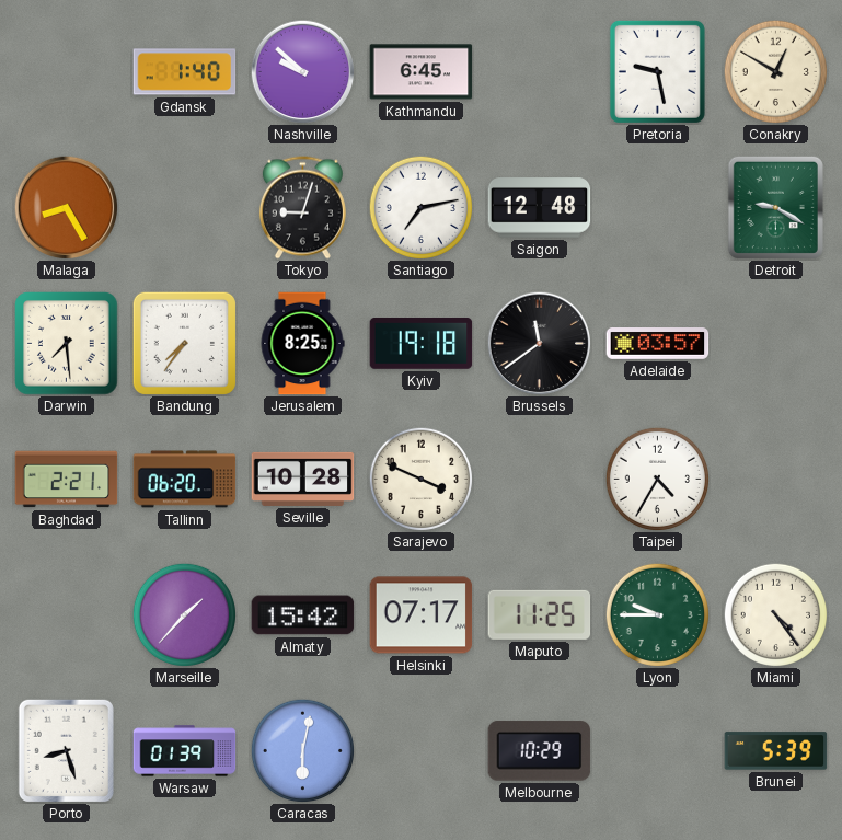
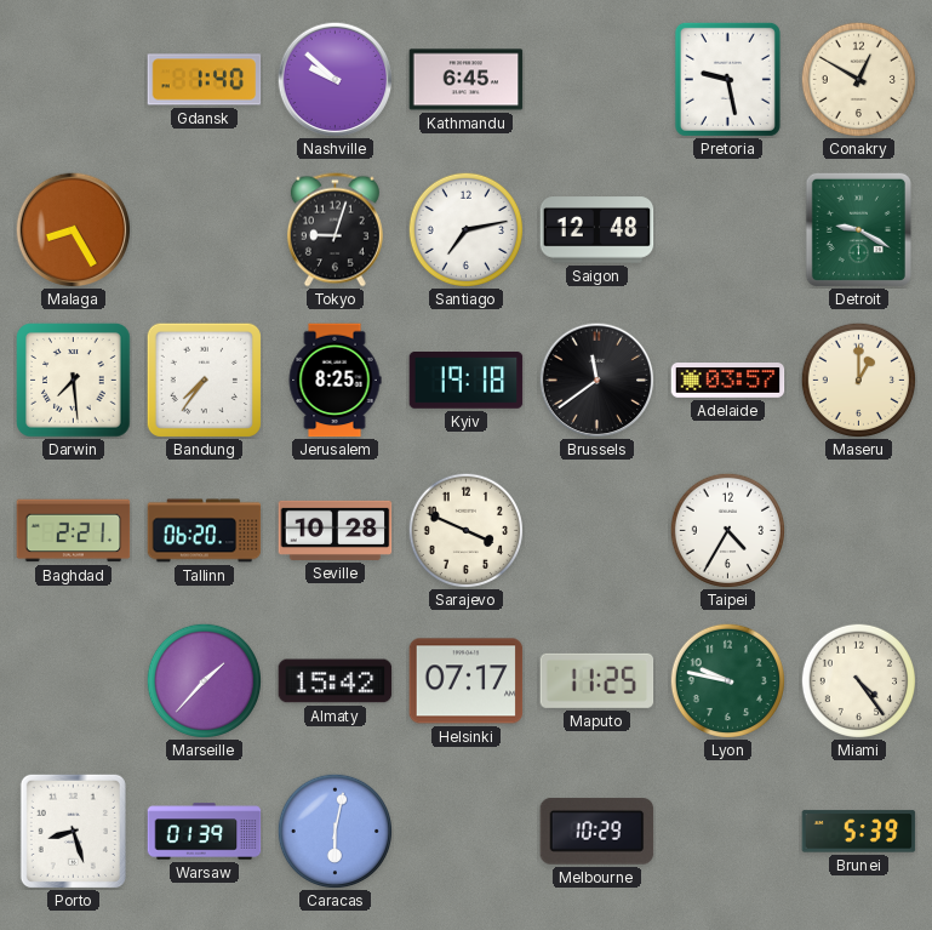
Maseru: none -> 1:00 (858, 380)
Lyon: 9:45 -> 9:47 (727, 680)
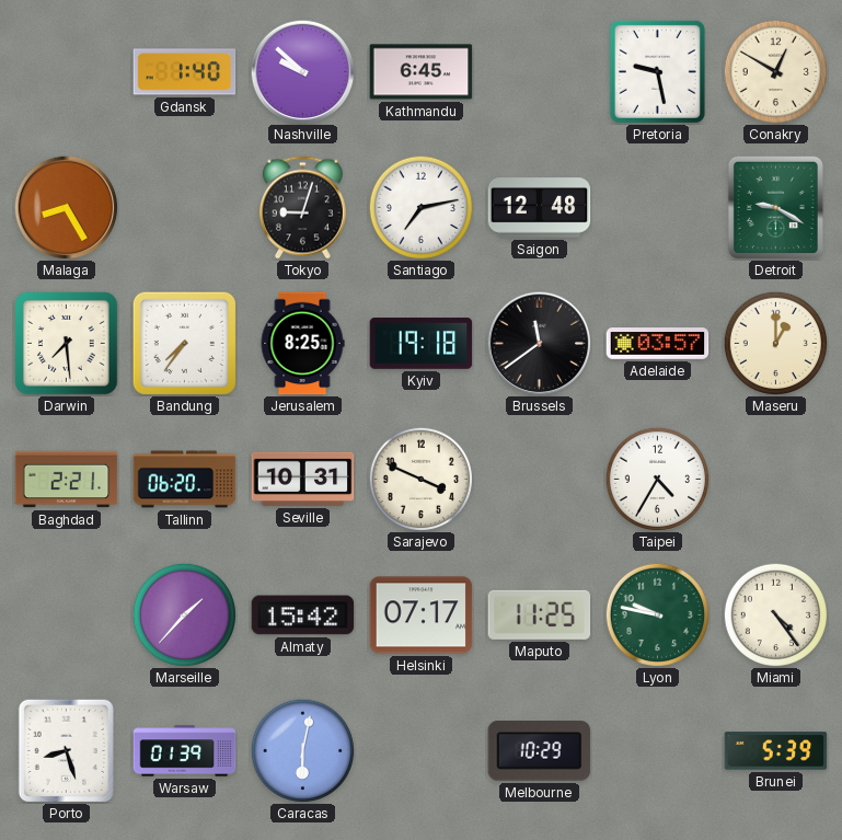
Seville: 10:28 -> 10:31 (303, 479)
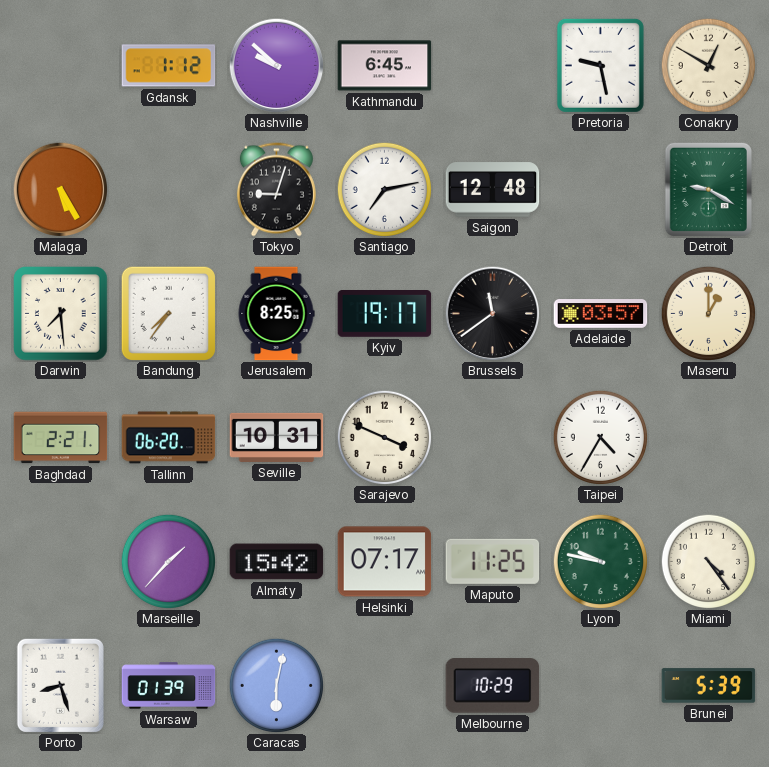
Gdansk: 1:40 -> 1:12 (169, 66)
Malaga: 8:25 -> 5:25 (60, 189)
Kyiv: 19:18 -> 19:17 (385, 314)
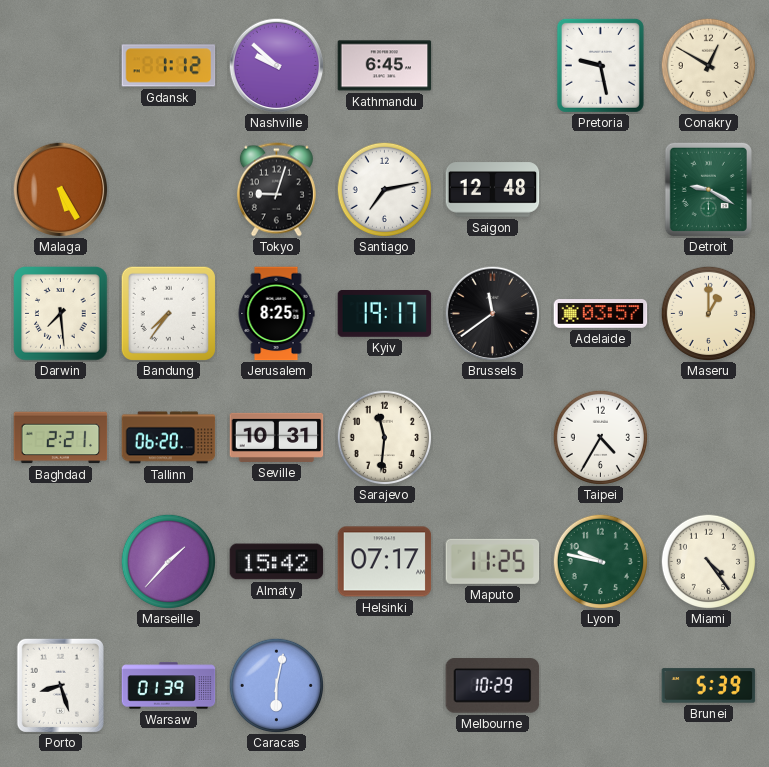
Sarajevo: 3:49 -> 11:31 (384, 437)
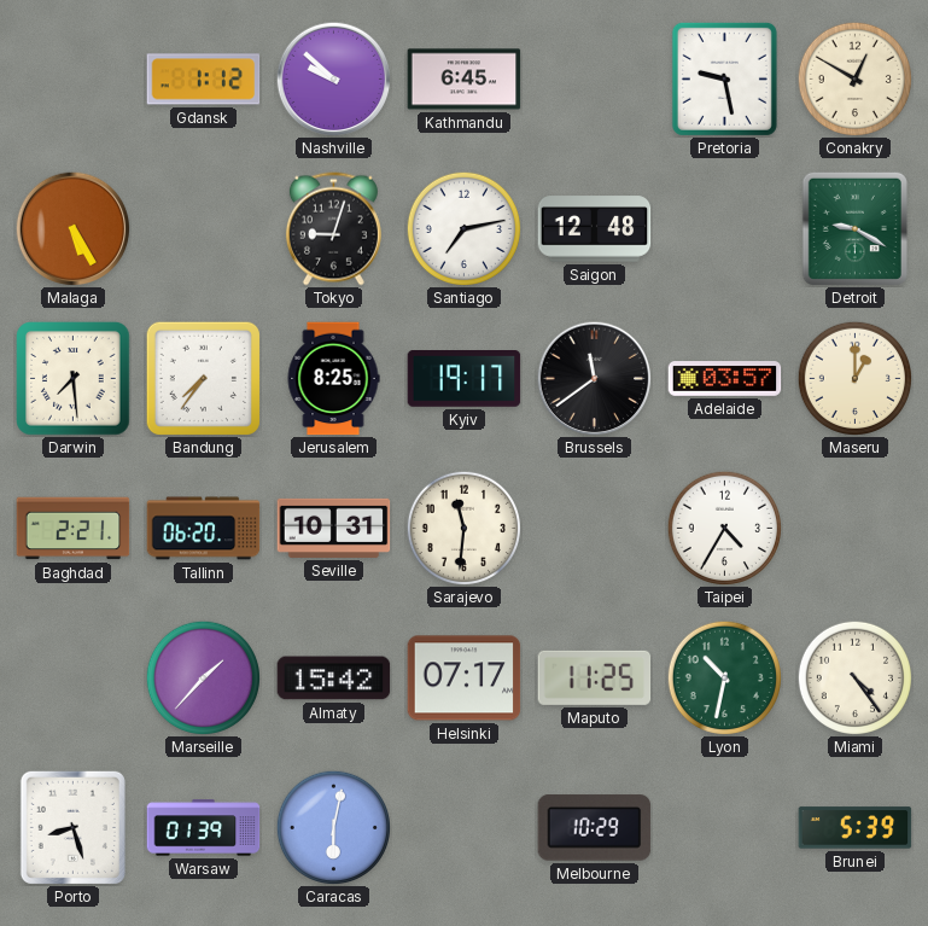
Lyon: 9:47 -> 10:32 (724, 677)
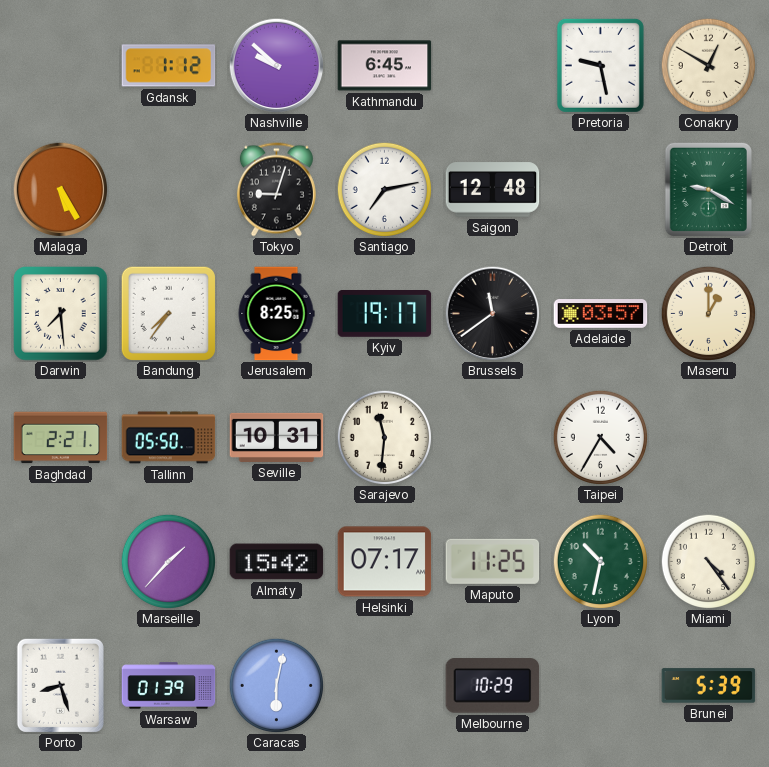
Tallinn: 06:20 -> 05:50 (169, 438)
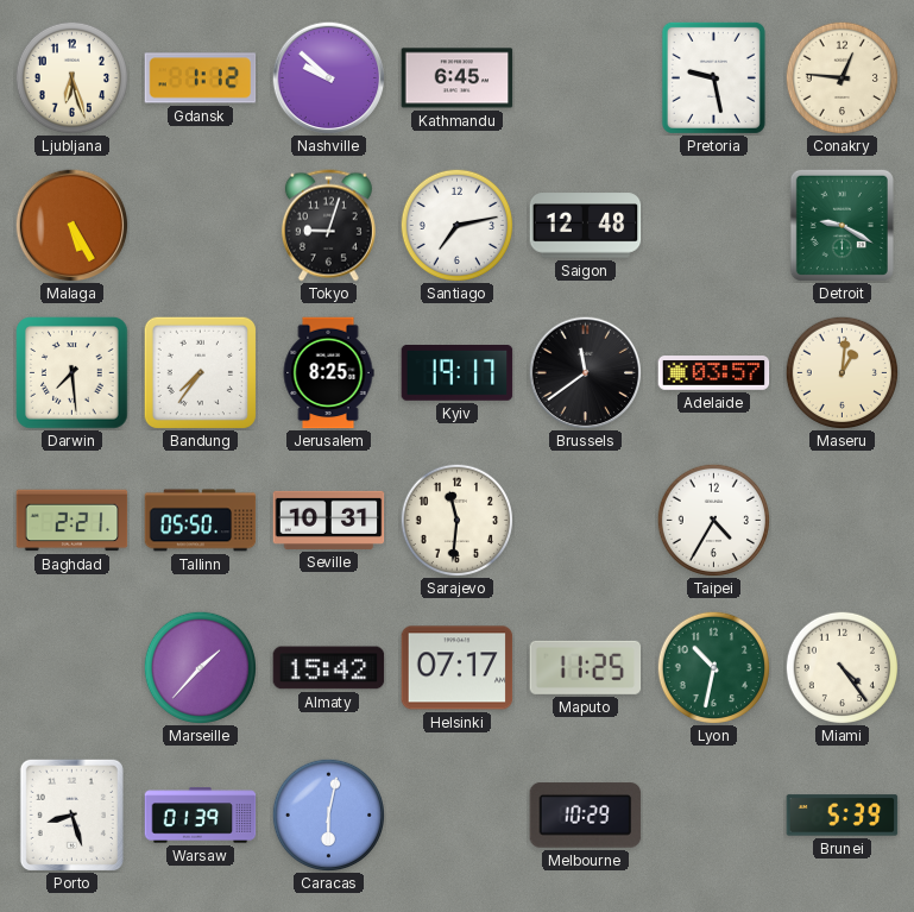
Ljubljana: none -> 6:27 (71, 77)
Conakry: 12:50 -> 12:46 (841, 77)
Maseru: 1:00 -> 1:01 (841, 372)
